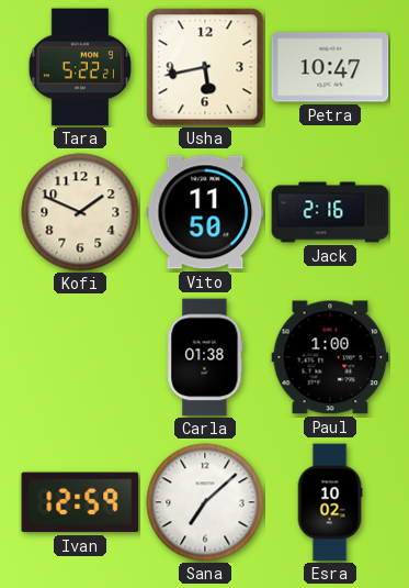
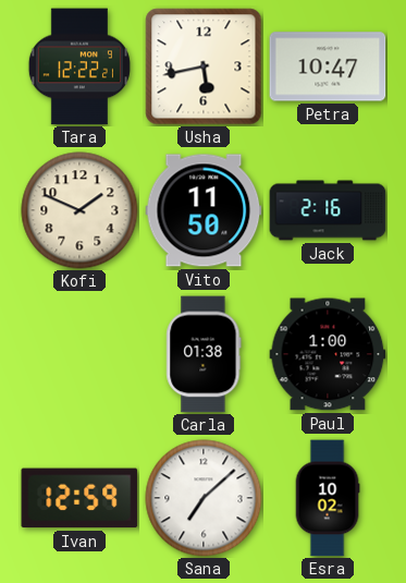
Tara: 5:22 -> 12:22 (79, 66)
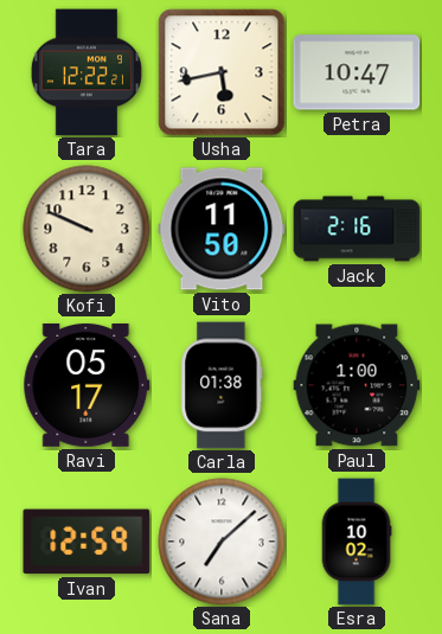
Kofi: 1:49 -> 9:49 (87, 229)
Ravi: none -> 05:17 (87, 385)
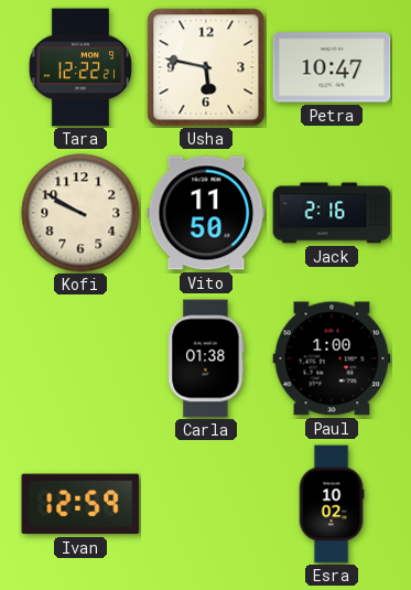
Usha: 5:43 -> 5:47 (206, 67)
Kofi: 9:49 -> 9:50 (80, 213)
Ravi: 05:17 -> none (87, 385)
Sana: 7:08 -> none (222, 542)
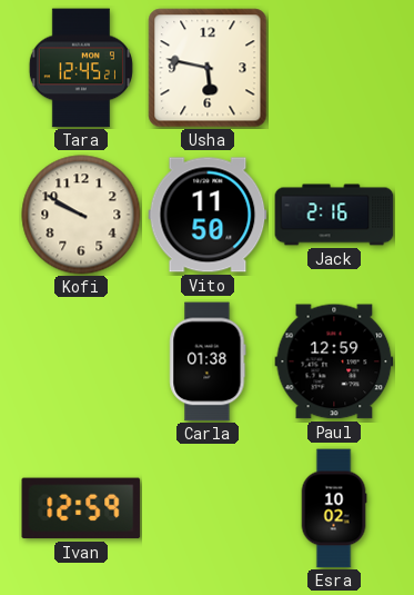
Tara: 12:22 -> 12:45 (81, 68)
Petra: 10:47 -> none (332, 67)
Paul: 1:00 -> 12:59 (334, 361)
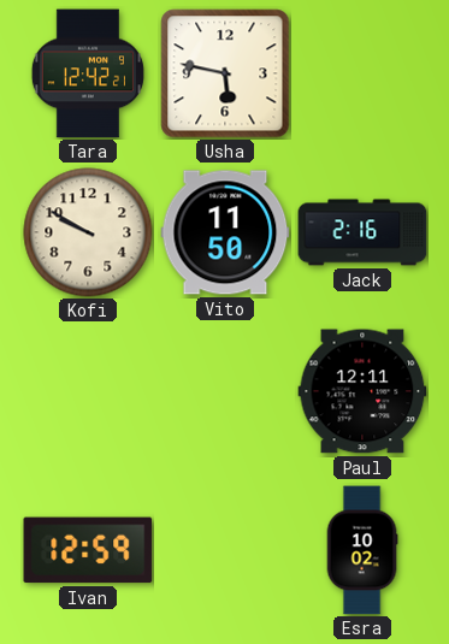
Tara: 12:45 -> 12:42 (88, 73)
Carla: 01:38 -> none (208, 361)
Paul: 12:59 -> 12:11 (362, 391)
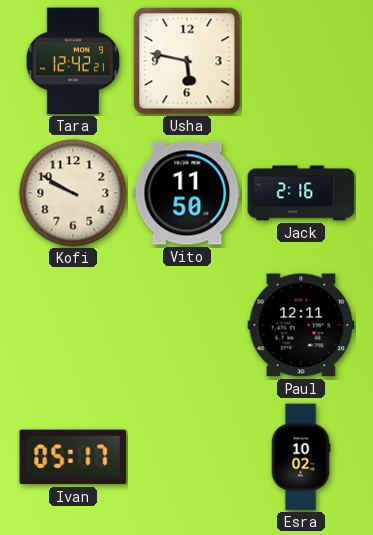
Ivan: 12:59 -> 05:17 (73, 457)
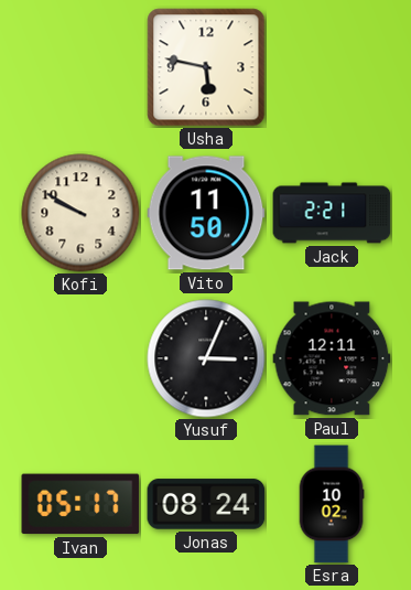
Tara: 12:42 -> none (73, 61)
Jack: 2:16 -> 2:21 (332, 213)
Yusuf: none -> 3:04 (206, 358)
Jonas: none -> 08:24 (206, 504)
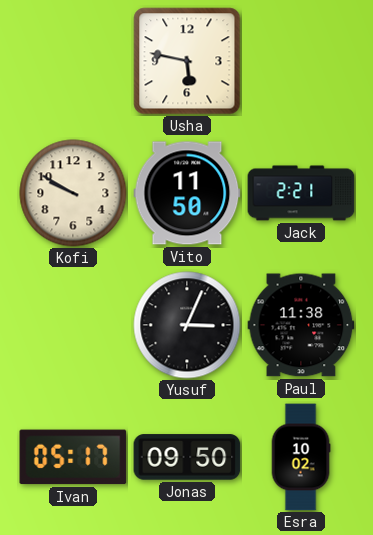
Paul: 12:11 -> 11:38 (301, 325)
Jonas: 08:24 -> 09:50 (187, 457)
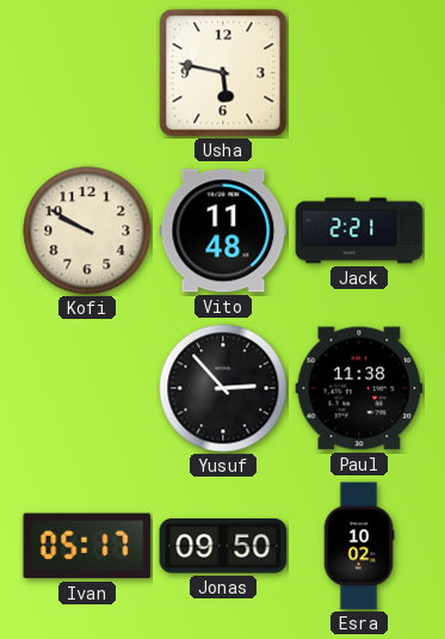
Vito: 11:50 -> 11:48 (223, 231)
Yusuf: 3:04 -> 2:53 (223, 388)
